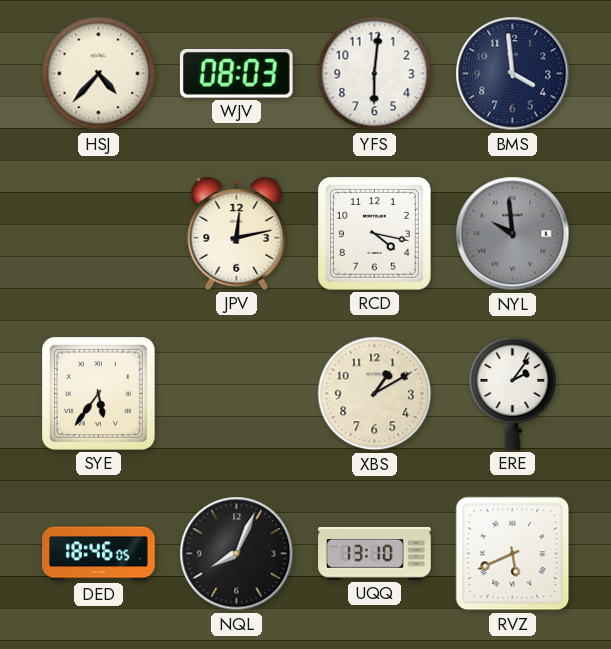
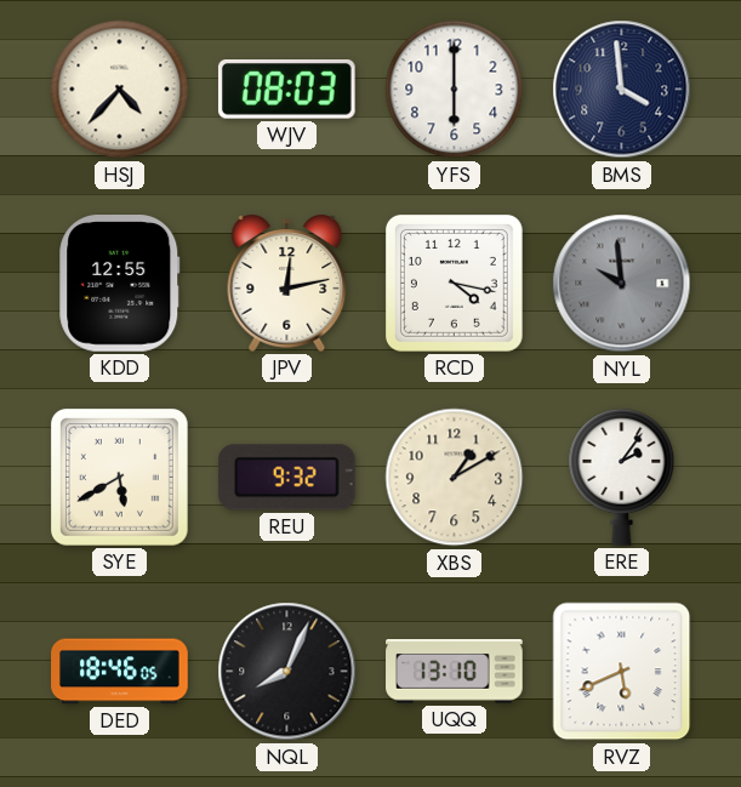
YFS: 6:01 -> 6:00 (455, 90)
KDD: none -> 12:55 (120, 284)
SYE: 5:36 -> 5:40 (119, 477)
REU: none -> 9:32 (286, 478)
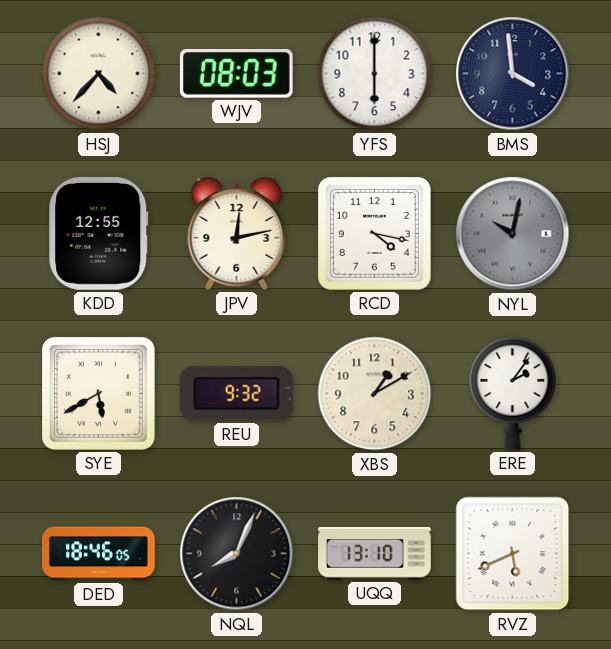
NYL: 9:59 -> 10:02 (513, 234)
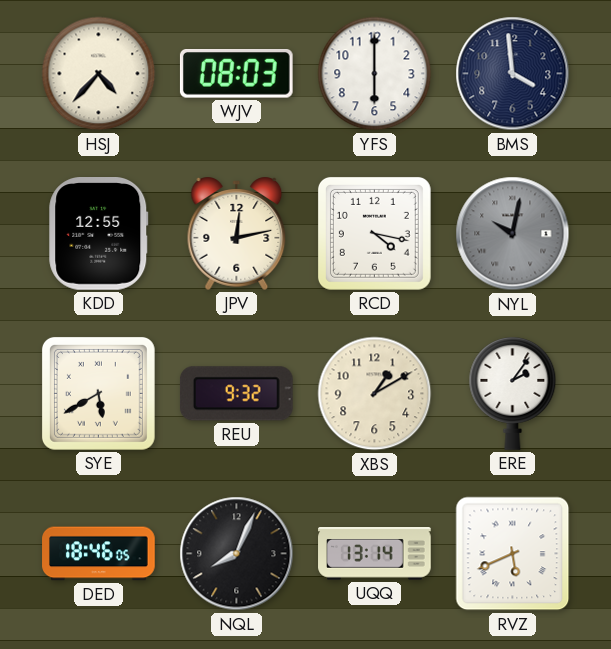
UQQ: 13:10 -> 13:14 (375, 554)
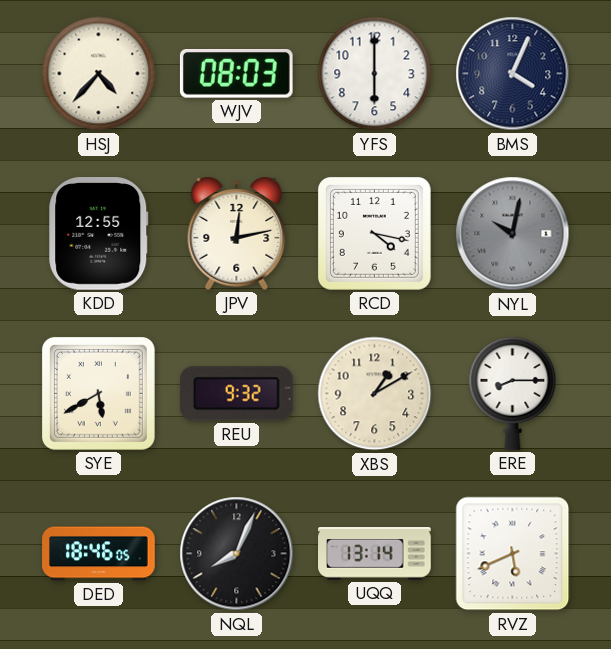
BMS: 3:59 -> 4:04 (513, 74)
ERE: 2:06 -> 8:15 (513, 394)
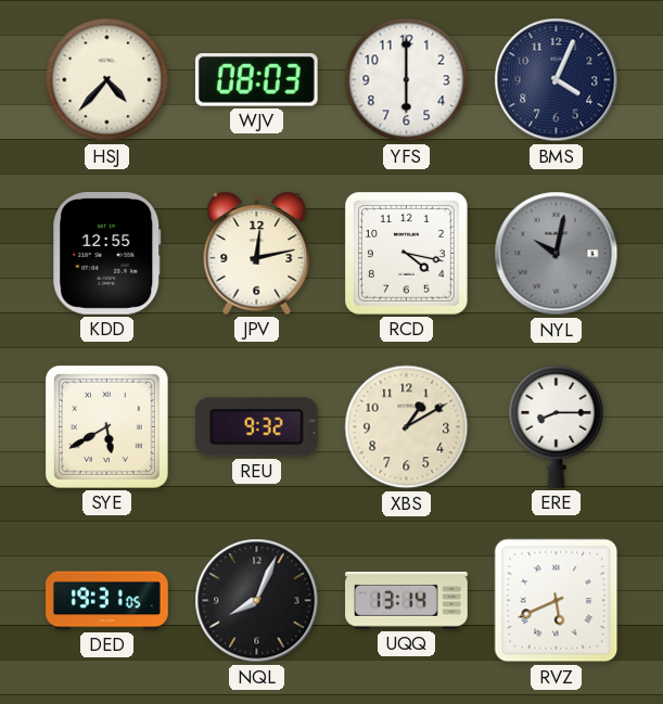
DED: 18:46 -> 19:31 (107, 601)
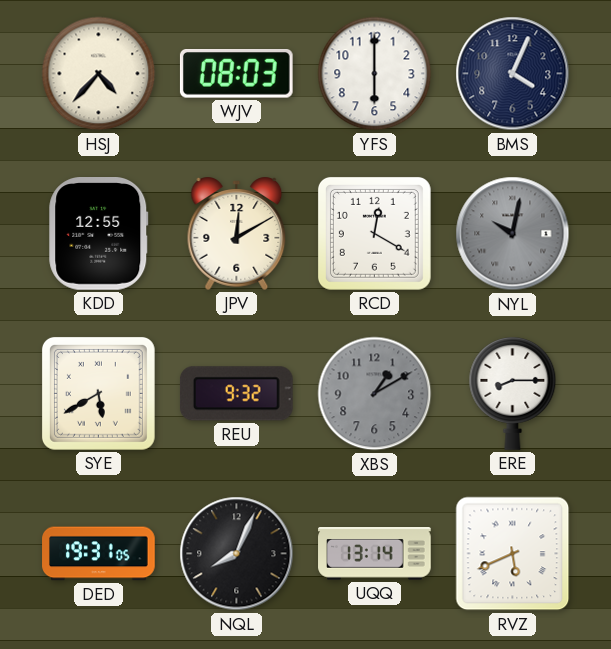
JPV: 12:13 -> 12:10 (237, 233)
RCD: 4:17 -> 12:20 (374, 233)
XBS dial: cream -> grey (375, 394)
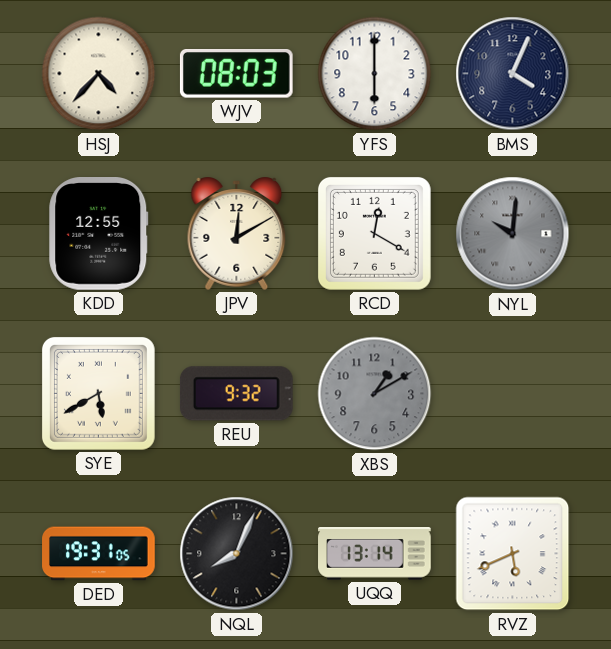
NYL: 10:02 -> 10:01 (513, 234)
ERE: 8:15 -> none (513, 394)
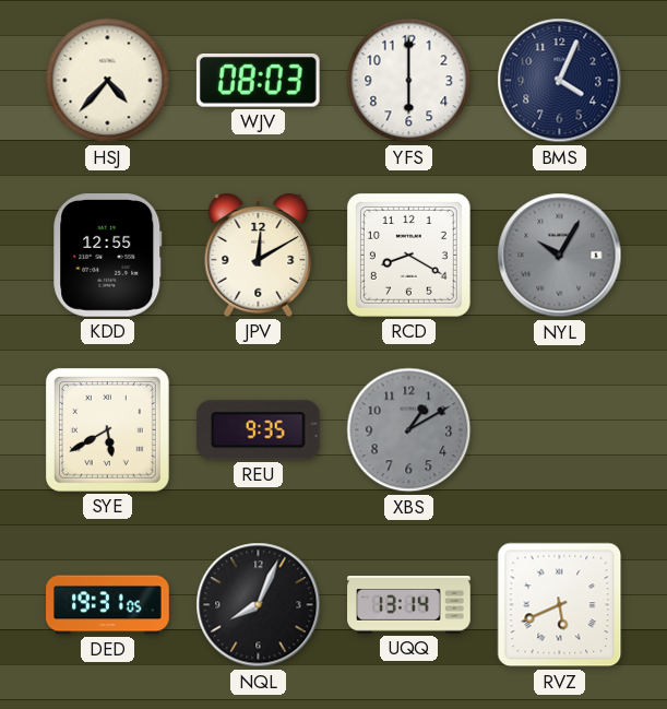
RCD: 12:20 -> 8:20 (408, 255)
NYL: 10:01 -> 10:05 (560, 256)
REU: 9:32 -> 9:35 (258, 430)
